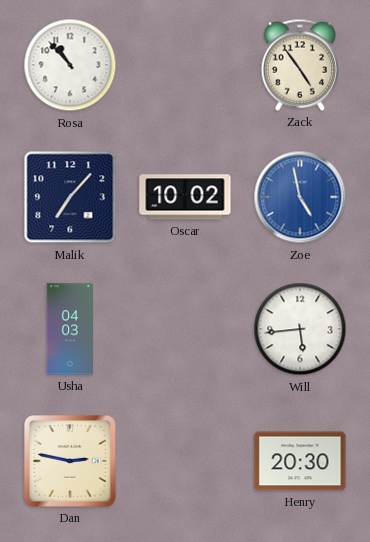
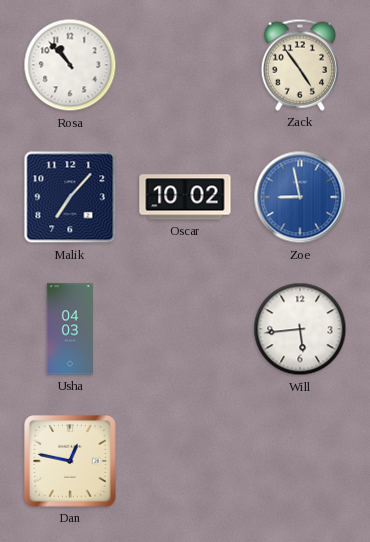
Zoe: 4:58 -> 8:58 (300, 197)
Dan: 2:47 -> 12:47 (71, 462)
Henry: 20:30 -> none (300, 461)
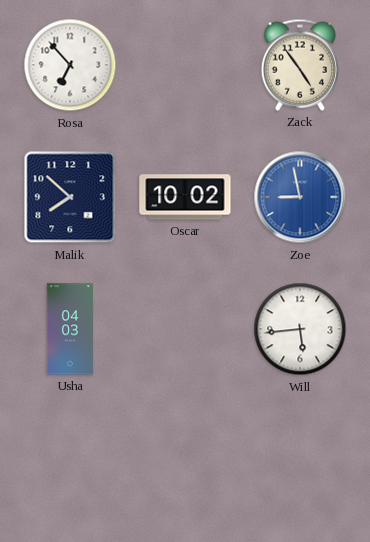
Rosa: 10:53 -> 6:53 (70, 65)
Malik: 7:07 -> 7:52 (70, 197)
Dan: 12:47 -> none (71, 462)
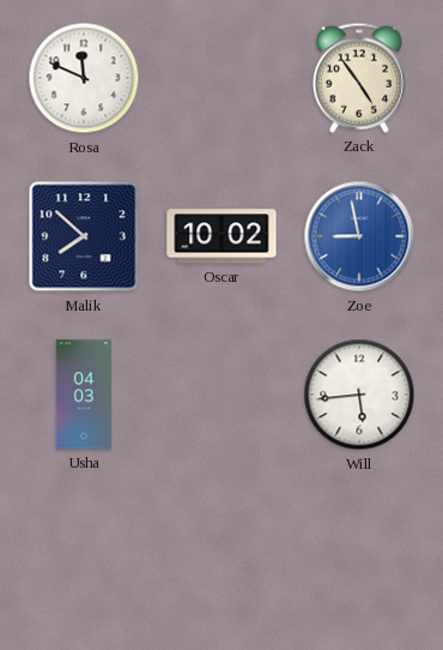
Rosa: 6:53 -> 11:49 (84, 78)
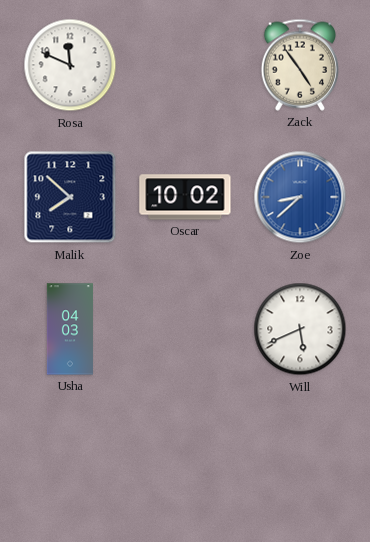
Zoe: 8:58 -> 8:38 (300, 197)
Will: 5:44 -> 5:41 (300, 329)
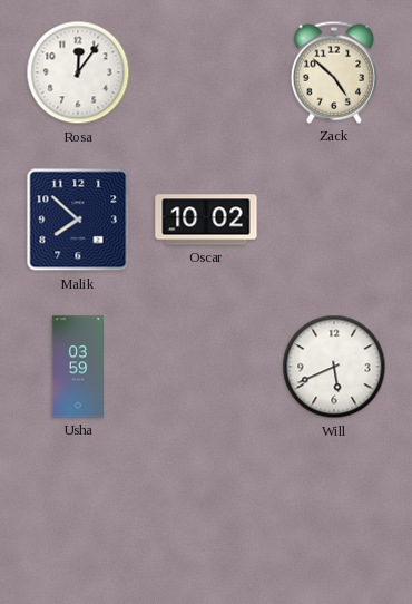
Rosa: 11:49 -> 12:06 (78, 72)
Zack: 4:54 -> 4:52 (333, 72)
Zoe: 8:38 -> none (300, 197)
Usha: 04:03 -> 03:59 (78, 367)
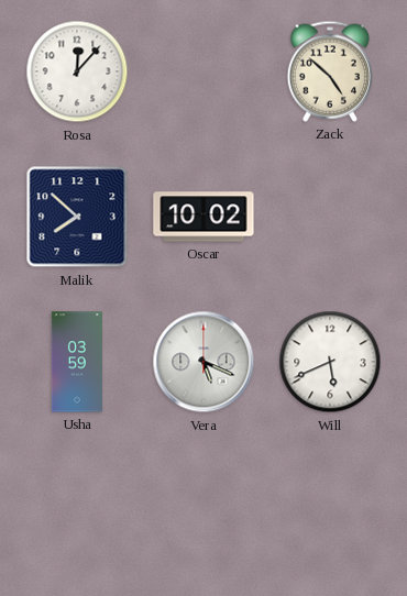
Rosa: 12:06 -> 12:07 (77, 71)
Vera: none -> 5:19 (204, 362)
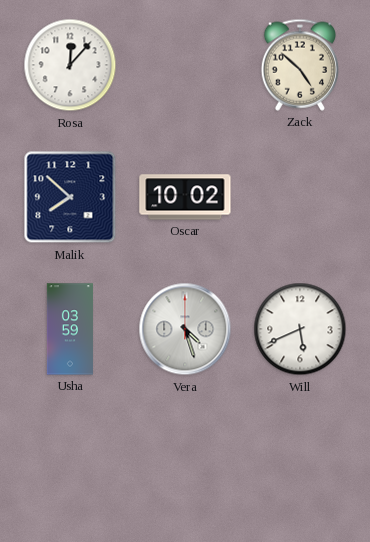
Vera: 5:19 -> 4:27 (185, 329)
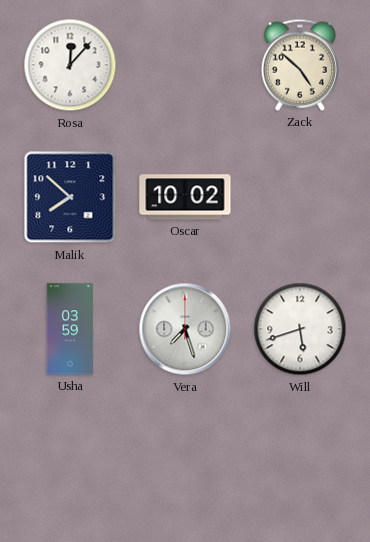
Vera: 4:27 -> 7:27 (185, 329)
Will: 5:41 -> 5:42 (300, 329)
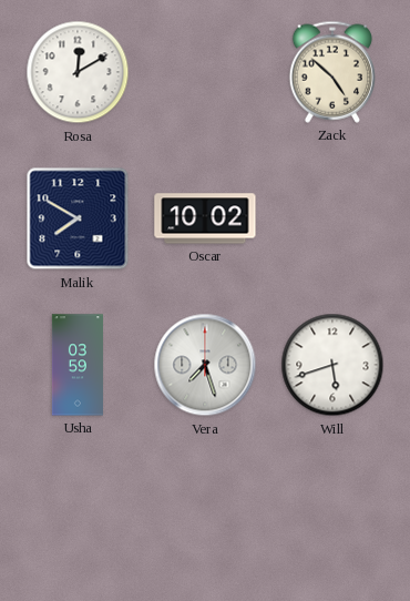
Rosa: 12:07 -> 12:10 (78, 72)
Malik: 7:52 -> 7:50 (78, 218)
